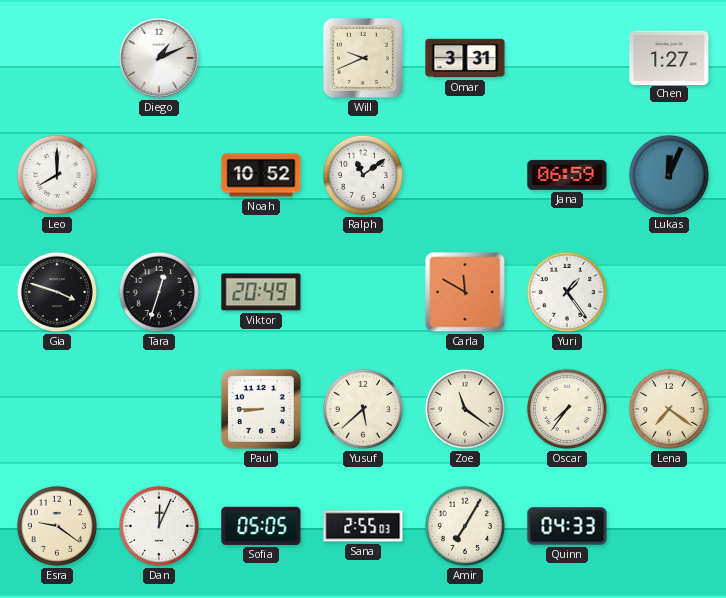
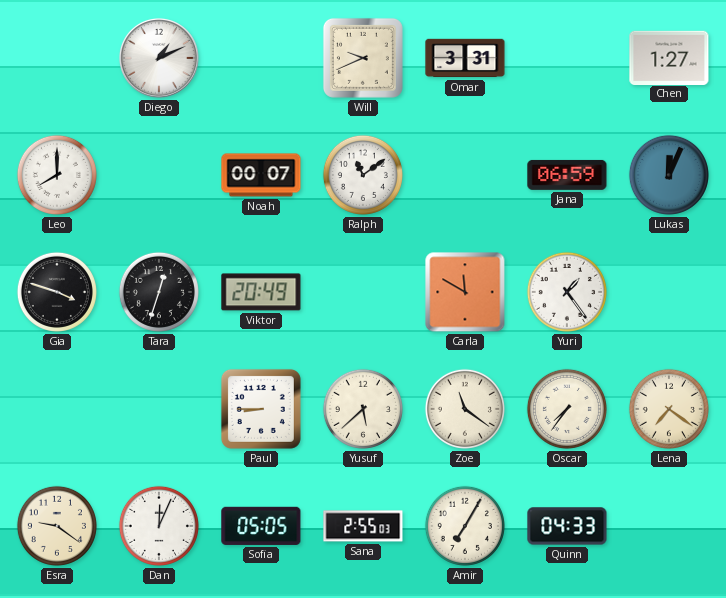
Noah: 10:52 -> 00:07 (261, 175)
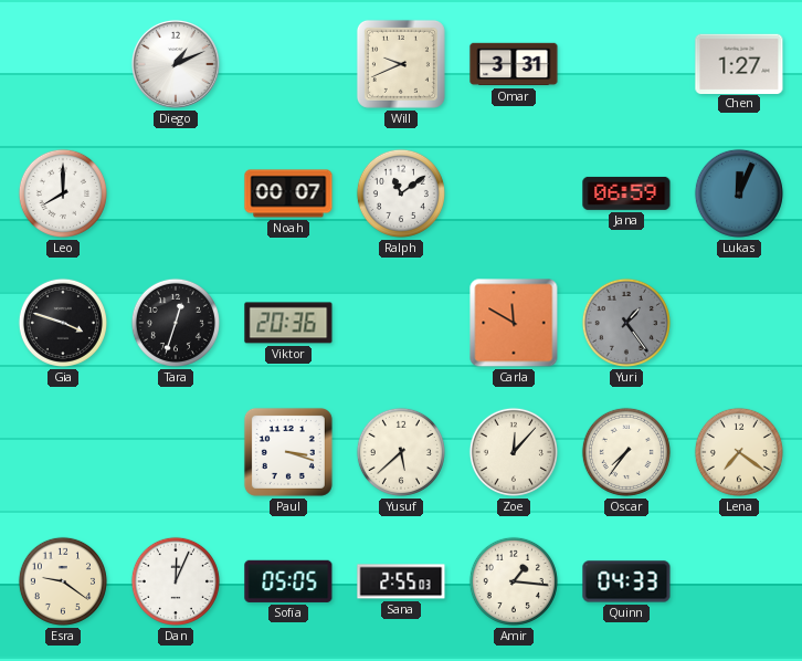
Viktor: 20:49 -> 20:36 (288, 323)
Yuri dial: white -> grey (626, 323)
Paul: 8:45 -> 3:18 (288, 452)
Zoe: 11:21 -> 12:07 (514, 452)
Amir: 7:05 -> 1:16 (514, 581)
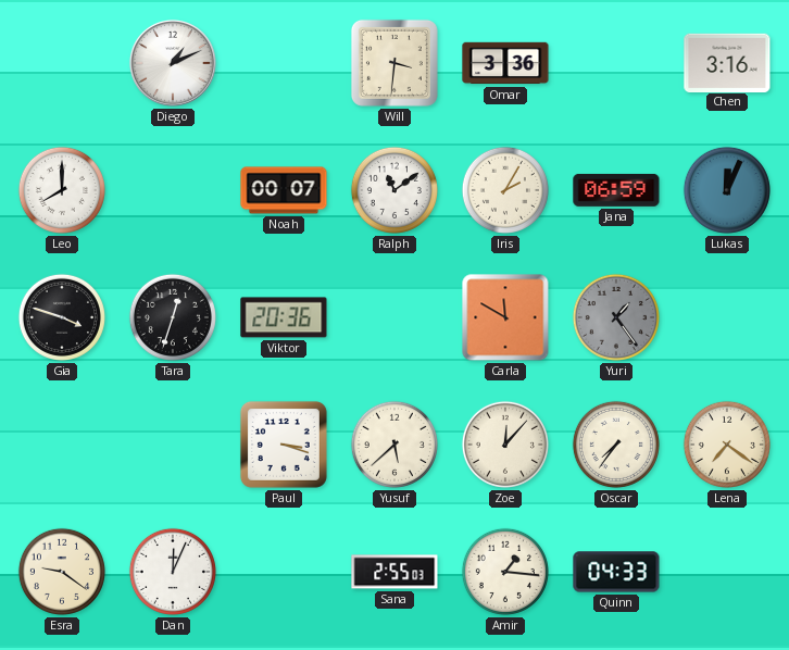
Will: 9:41 -> 3:31 (394, 63)
Omar: 3:31 -> 3:36 (505, 63)
Chen: 1:27 -> 3:16 (727, 62)
Iris: none -> 2:05 (505, 190)
Sofia: 05:05 -> none (288, 581)
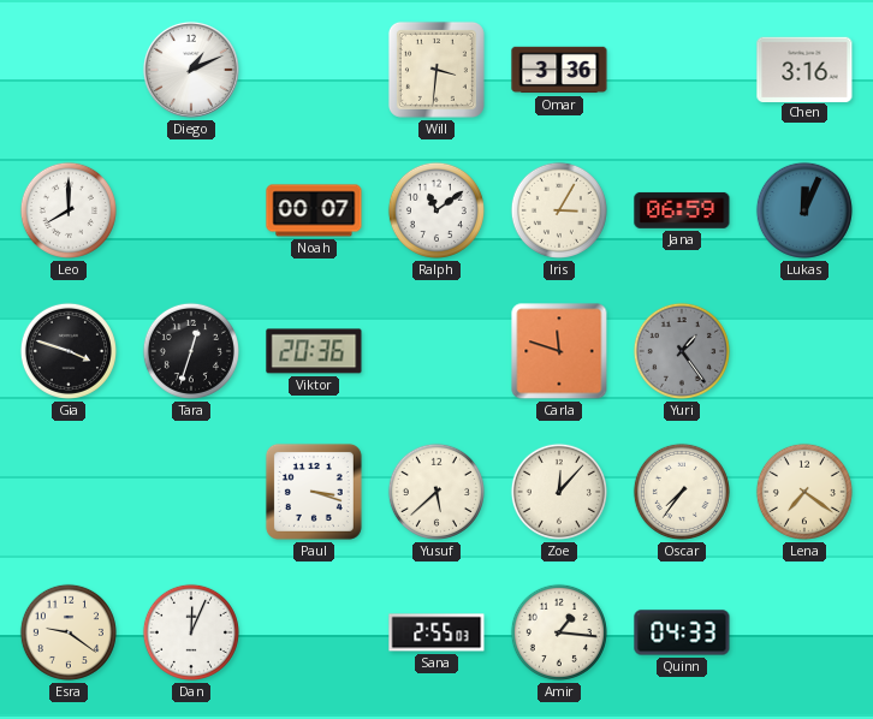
Iris: 2:05 -> 3:05 (559, 210)
Carla: 11:50 -> 11:48 (559, 351)
